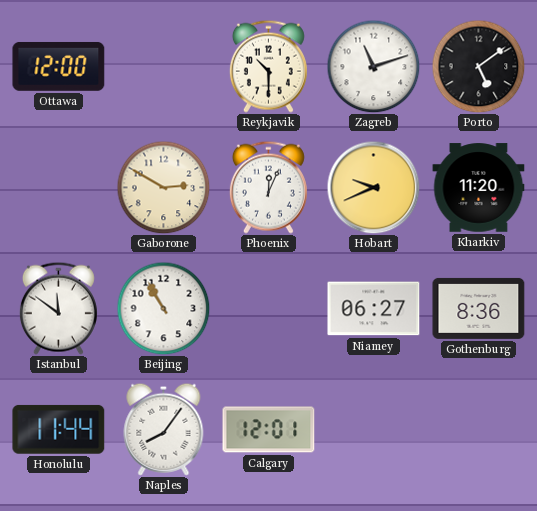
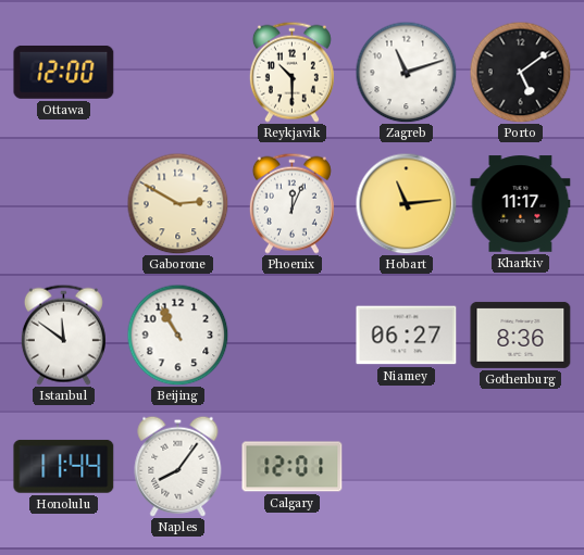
Hobart: 9:41 -> 11:14 (406, 203)
Kharkiv: 11:20 -> 11:17 (521, 204)
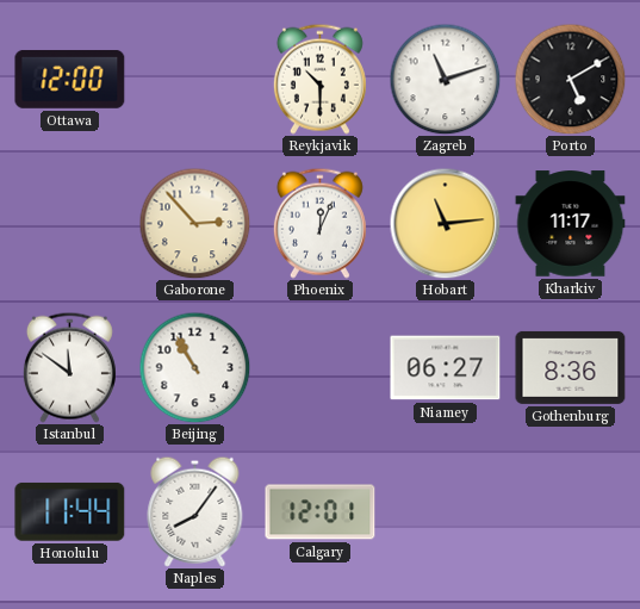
Porto: 5:09 -> 5:10 (570, 79)
Gaborone: 2:50 -> 2:53 (194, 223)
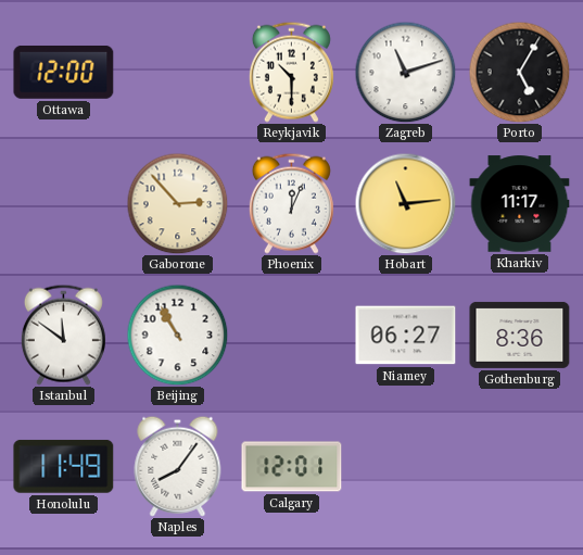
Porto: 5:10 -> 5:05 (519, 72)
Honolulu: 11:44 -> 11:49 (64, 466)
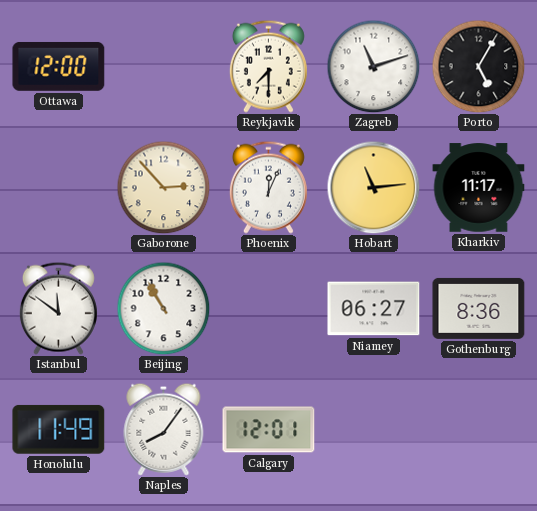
Reykjavik: 10:30 -> 7:30 (268, 66)
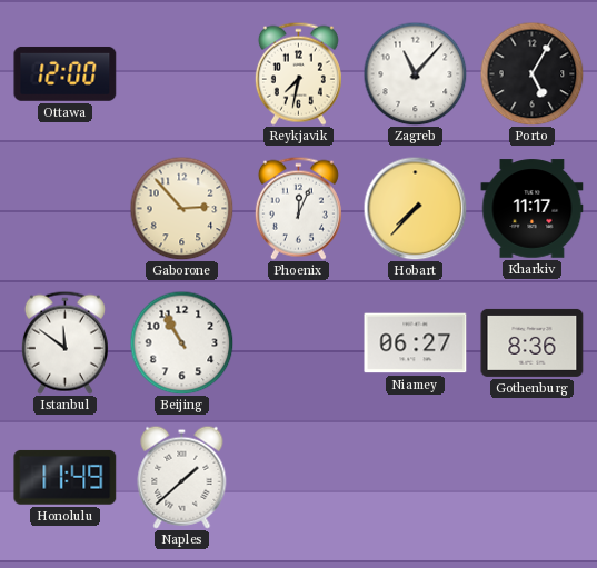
Reykjavik: 7:30 -> 7:32 (298, 73)
Zagreb: 11:12 -> 11:07 (415, 73)
Hobart: 11:14 -> 7:37 (415, 208)
Naples: 8:06 -> 1:38 (182, 477)
Calgary: 12:01 -> none (269, 430)
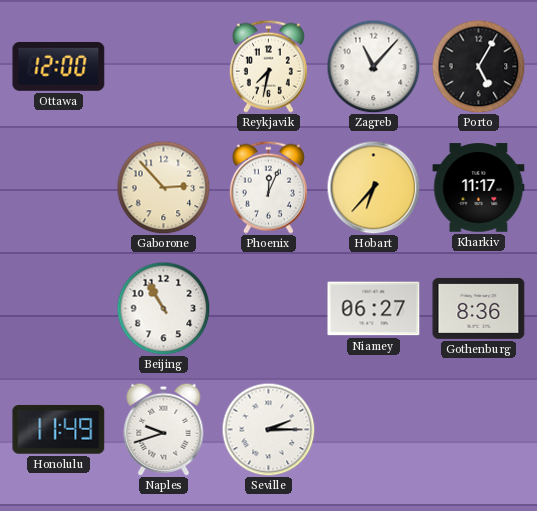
Hobart: 7:37 -> 6:37 (373, 187)
Istanbul: 11:51 -> none (64, 342)
Naples: 1:38 -> 9:42 (164, 429)
Seville: none -> 2:15 (268, 429)
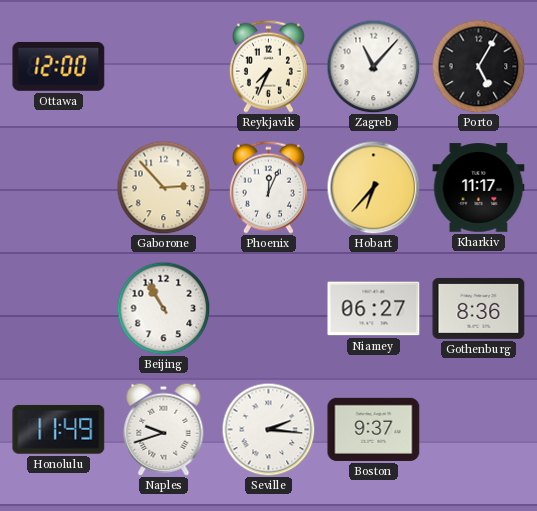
Reykjavik: 7:32 -> 7:34 (268, 66)
Seville: 2:15 -> 2:16 (268, 429)
Boston: none -> 9:37 (374, 429)
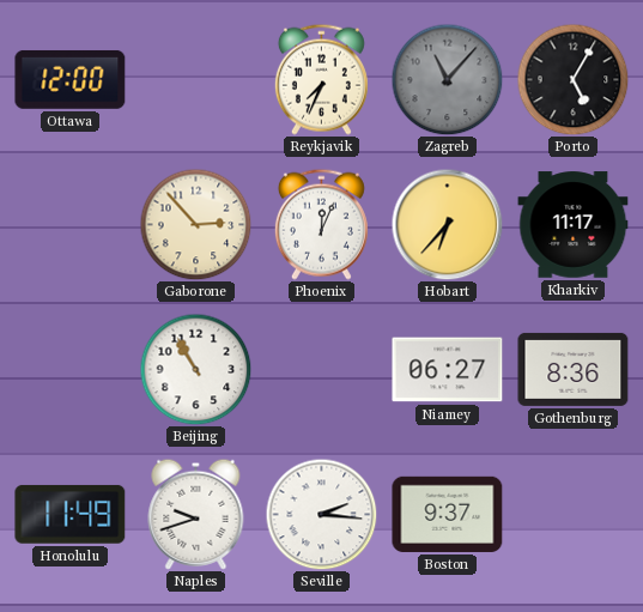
Zagreb dial: white -> grey (447, 79)
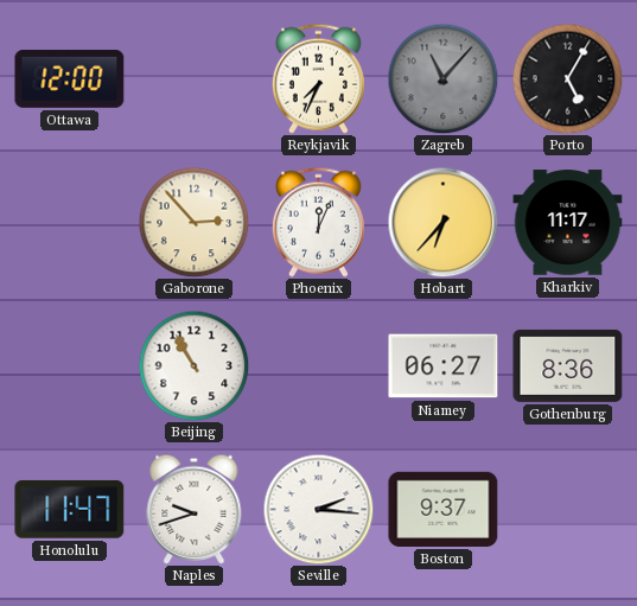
Honolulu: 11:49 -> 11:47 (70, 509)
